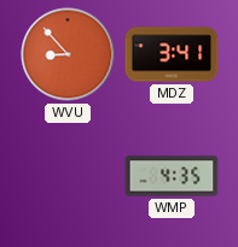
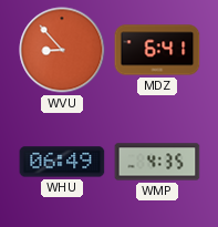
MDZ: 3:41 -> 6:41 (157, 50)
WHU: none -> 06:49 (62, 162)
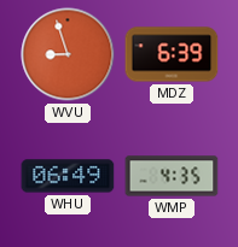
WVU: 8:53 -> 8:57 (68, 54)
MDZ: 6:41 -> 6:39 (172, 54)
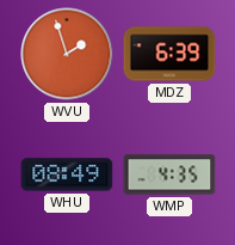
WVU: 8:57 -> 1:57 (67, 54)
WHU: 06:49 -> 08:49 (67, 174)
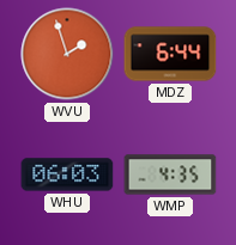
MDZ: 6:39 -> 6:44 (170, 54)
WHU: 08:49 -> 06:03 (67, 174)
